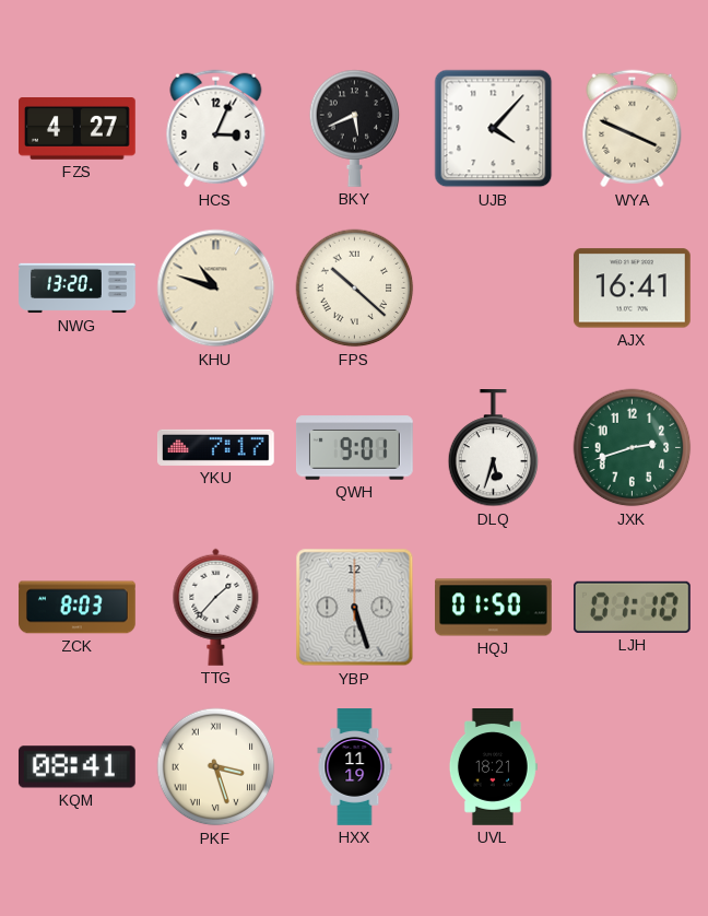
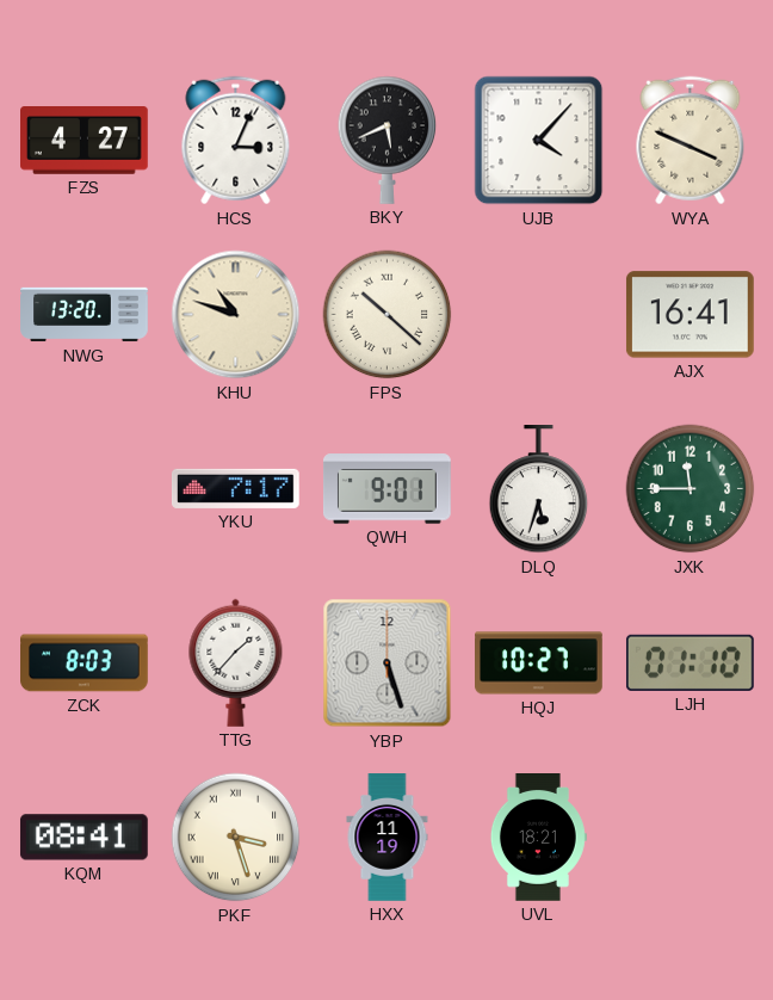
JXK: 2:42 -> 11:45 (691, 489)
HQJ: 01:50 -> 10:27 (539, 663)
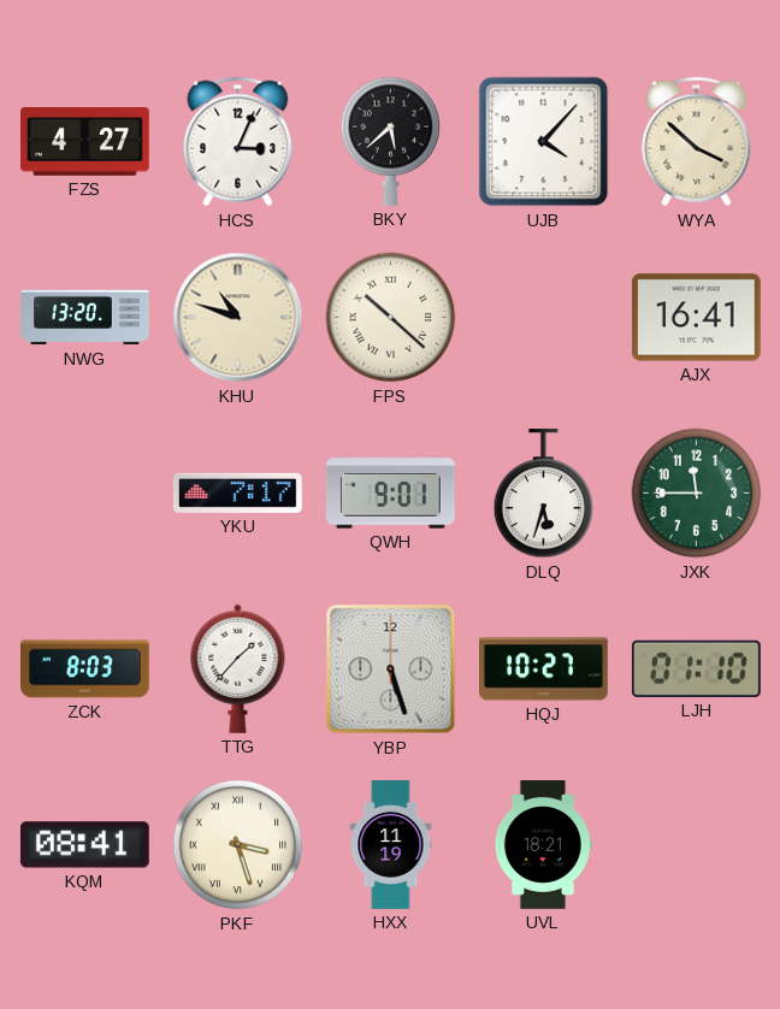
BKY: 5:41 -> 5:38 (391, 141)
WYA: 3:49 -> 3:52 (697, 142)
